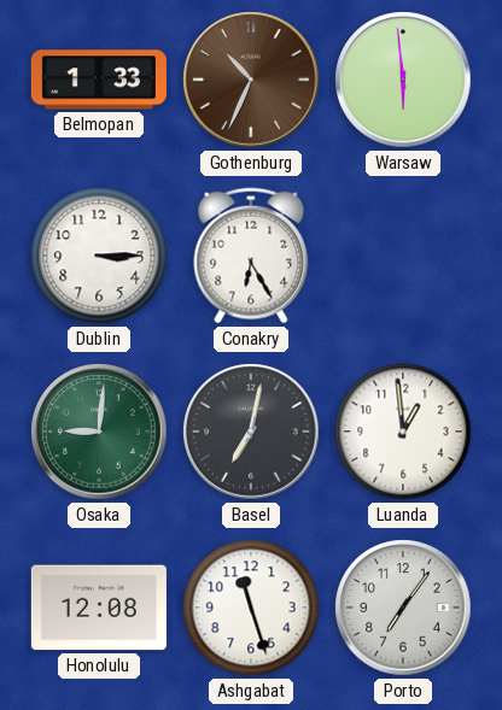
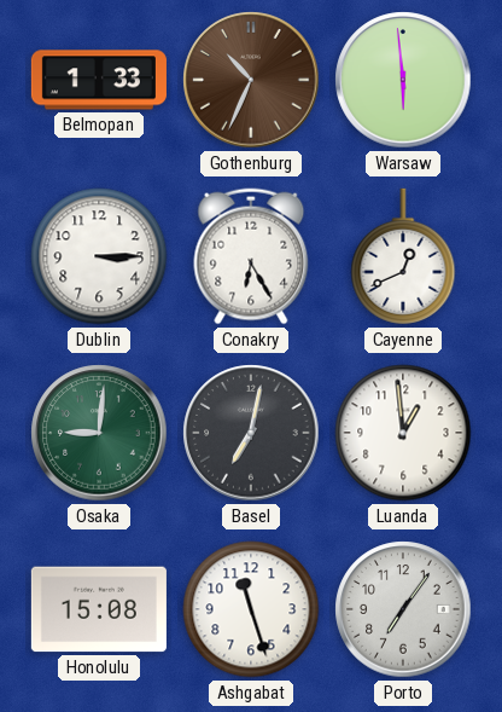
Cayenne: none -> 12:41 (403, 256)
Honolulu: 12:08 -> 15:08 (99, 609)
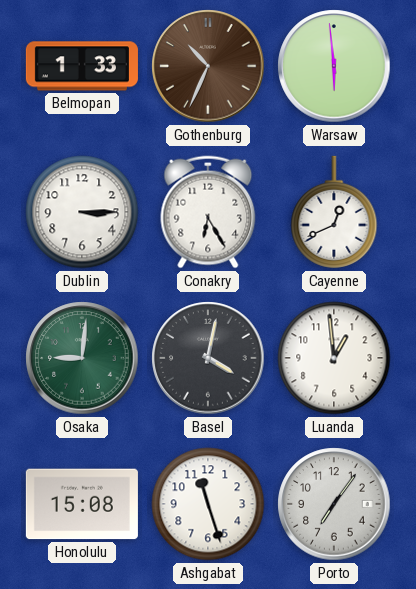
Basel: 7:02 -> 4:02 (208, 358)
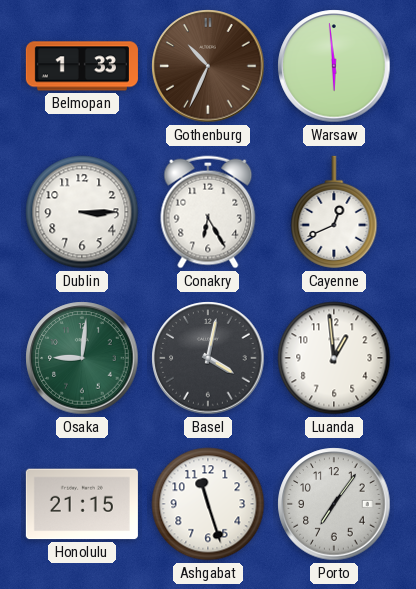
Honolulu: 15:08 -> 21:15 (82, 504)
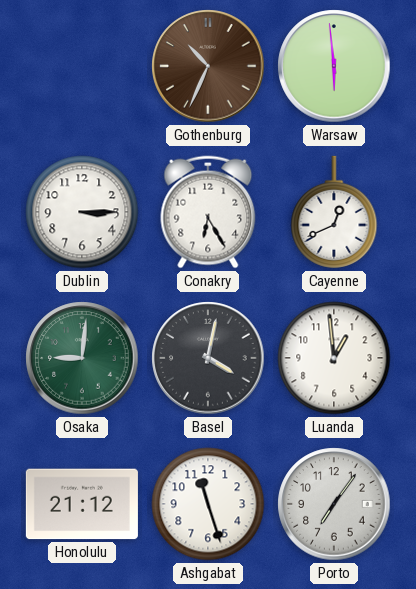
Belmopan: 1:33 -> none (82, 66)
Honolulu: 21:15 -> 21:12 (82, 504)
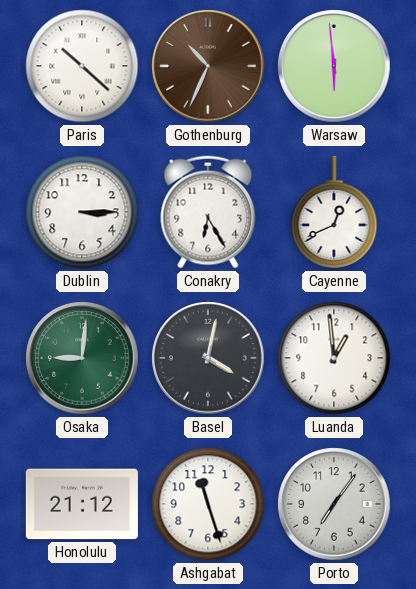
Paris: none -> 10:22 (82, 66)
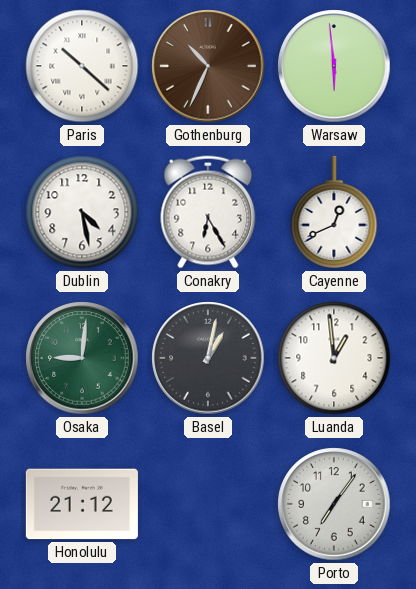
Dublin: 3:15 -> 4:28 (82, 212)
Basel: 4:02 -> 1:02 (208, 358)
Ashgabat: 11:27 -> none (208, 504)
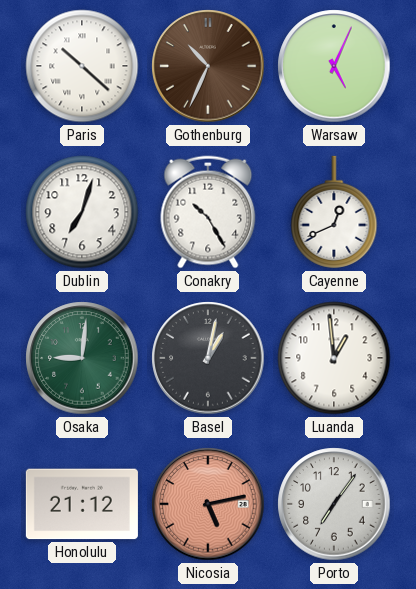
Warsaw: 5:59 -> 5:04 (334, 66)
Dublin: 4:28 -> 7:03 (82, 212)
Conakry: 6:25 -> 10:25 (208, 212)
Nicosia: none -> 5:13 (208, 504)
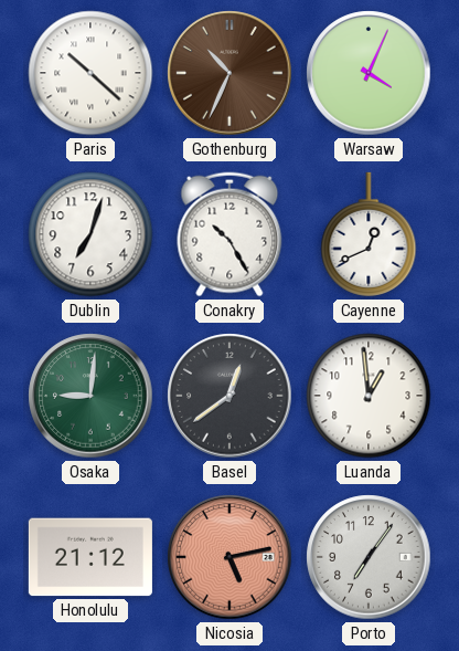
Warsaw: 5:04 -> 4:04 (369, 73)
Basel: 1:02 -> 12:39 (229, 396)
